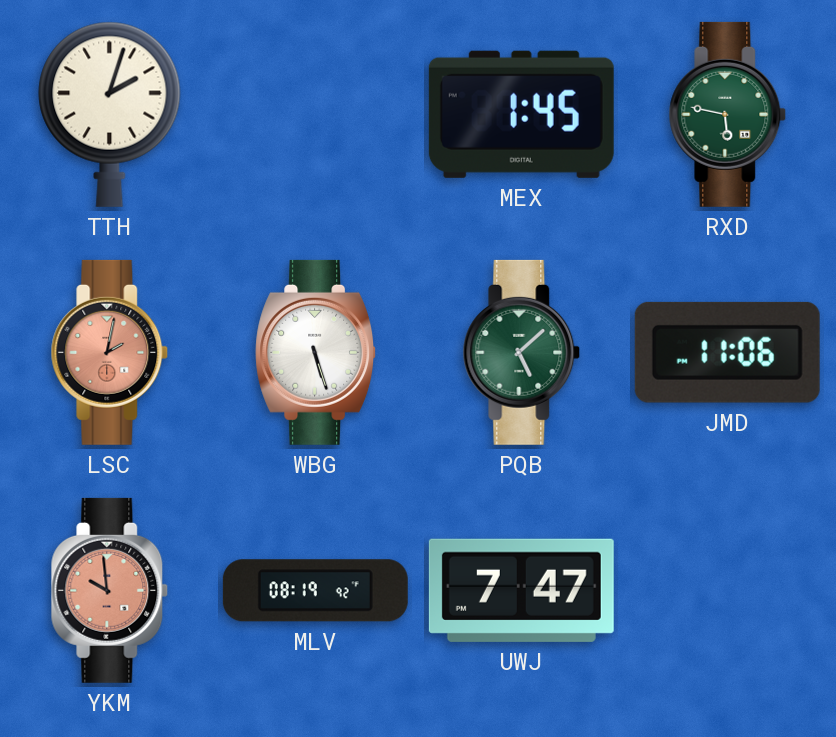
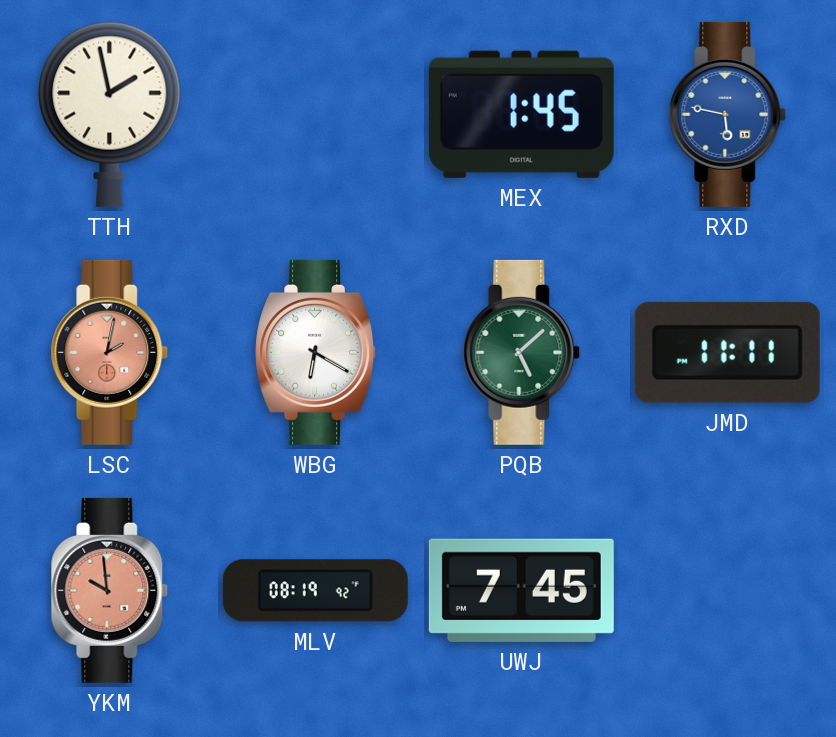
TTH: 2:03 -> 1:58 (110, 114)
RXD dial: green -> blue (728, 114)
WBG: 5:27 -> 6:20 (316, 352)
JMD: 11:06 -> 11:11 (727, 352)
UWJ: 7:47 -> 7:45 (521, 590)
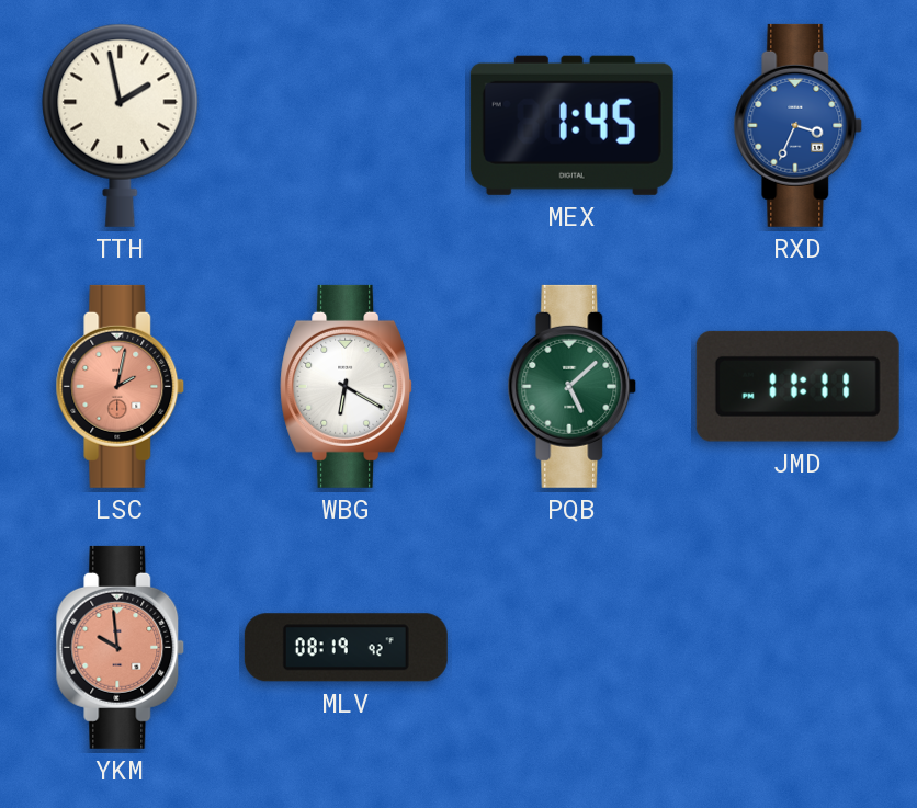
RXD: 5:47 -> 3:34 (799, 125)
UWJ: 7:45 -> none (521, 590)
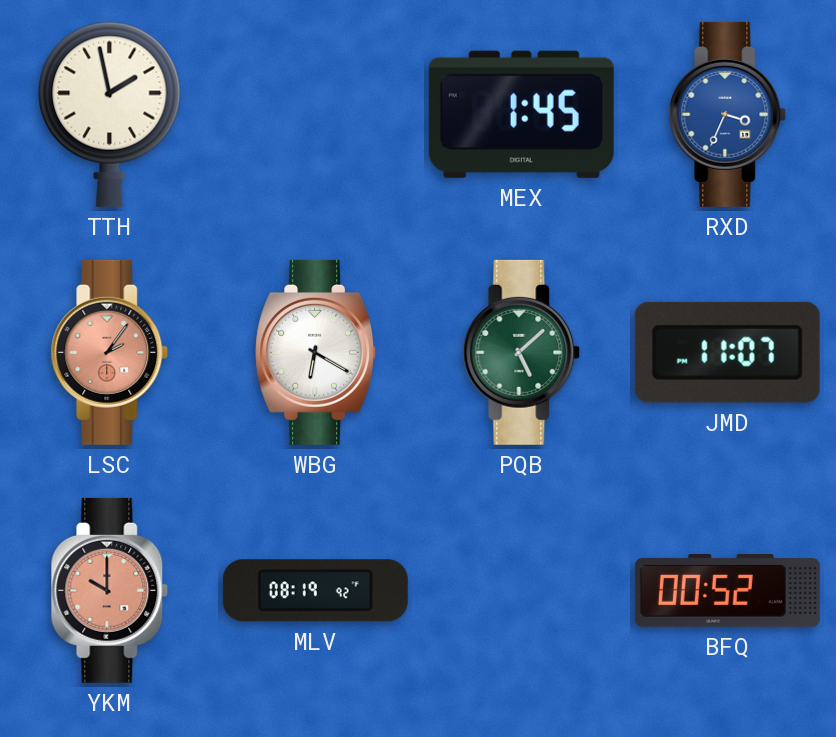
LSC: 2:02 -> 2:06 (110, 352)
JMD: 11:11 -> 11:07 (727, 352)
YKM: 9:59 -> 10:00 (110, 590)
BFQ: none -> 00:52 (727, 591)
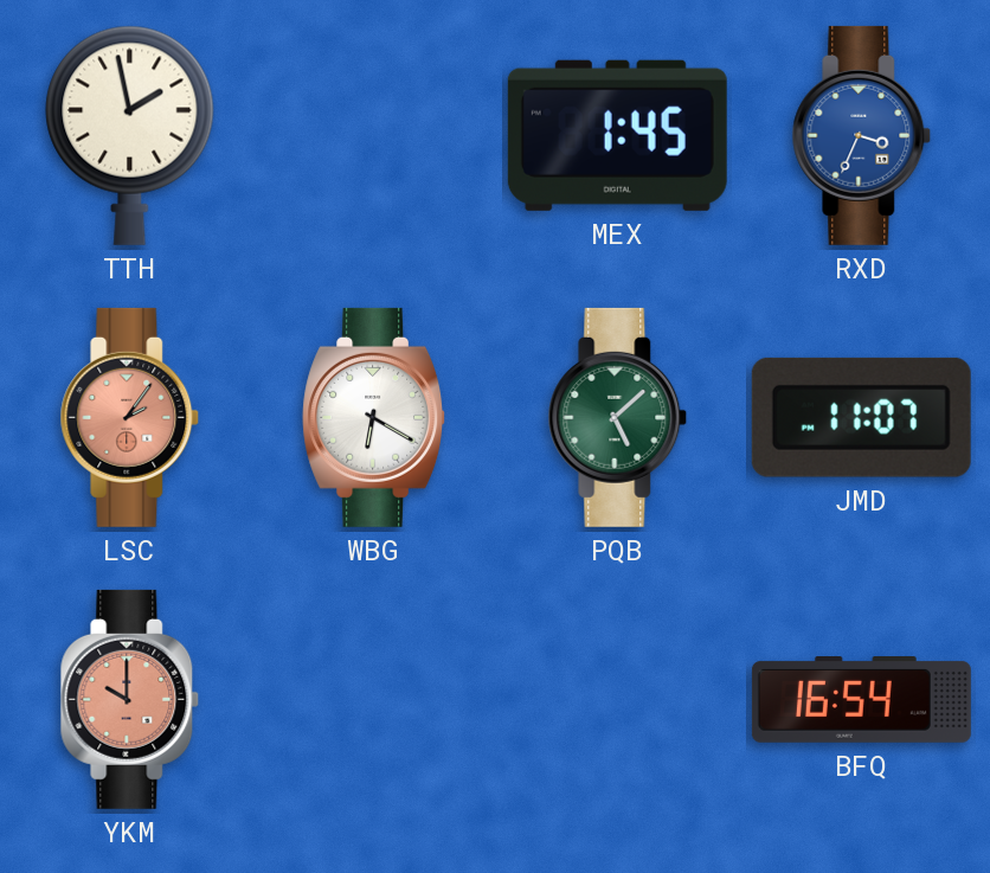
MLV: 08:19 -> none (315, 591)
BFQ: 00:52 -> 16:54 (861, 700)
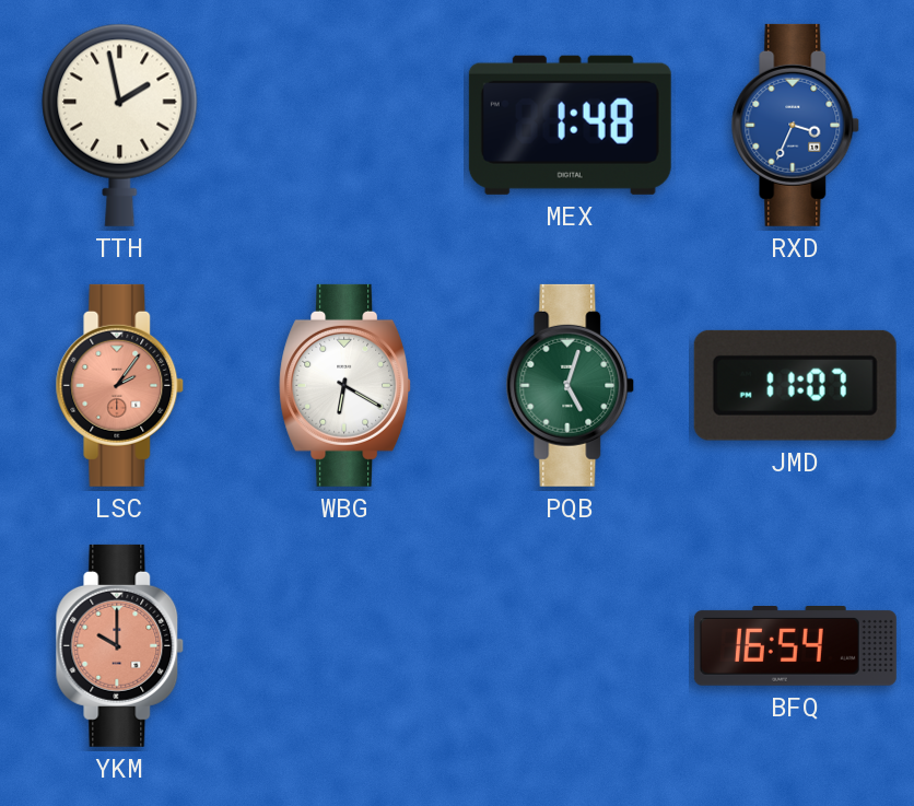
MEX: 1:45 -> 1:48 (570, 125)
PQB: 5:08 -> 5:03 (571, 385)
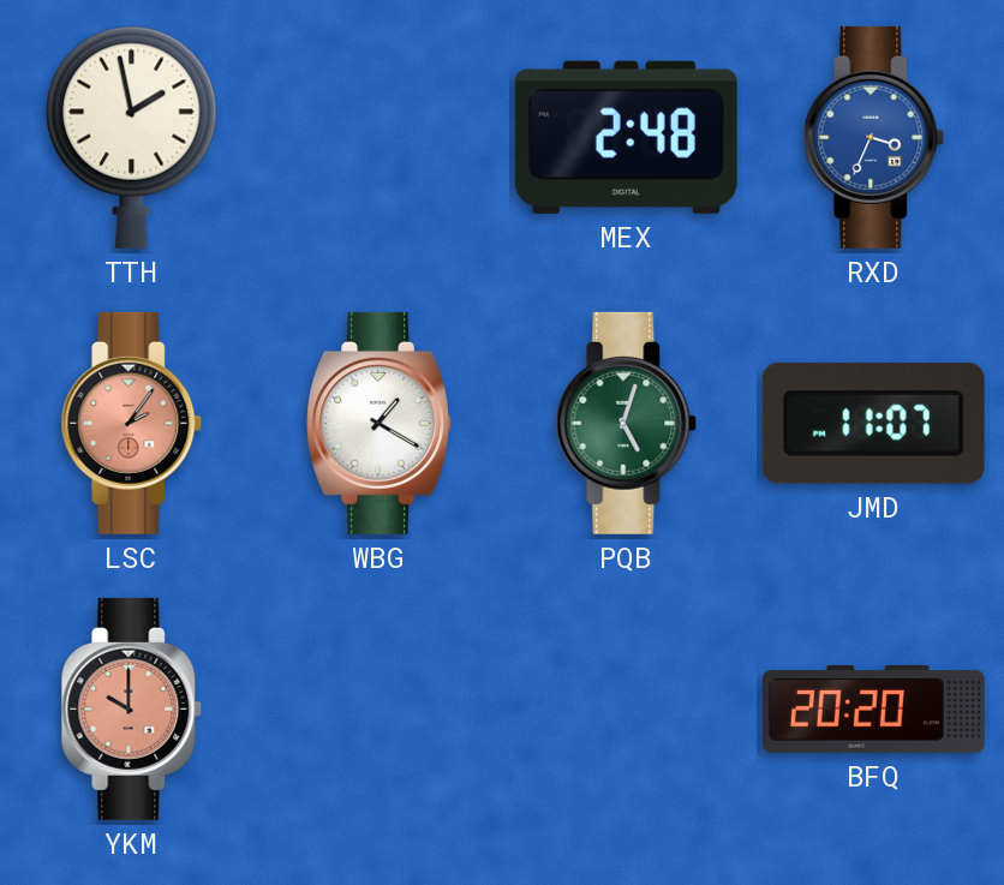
MEX: 1:48 -> 2:48 (626, 137)
WBG: 6:20 -> 1:20 (380, 423)
BFQ: 16:54 -> 20:20 (873, 710)
